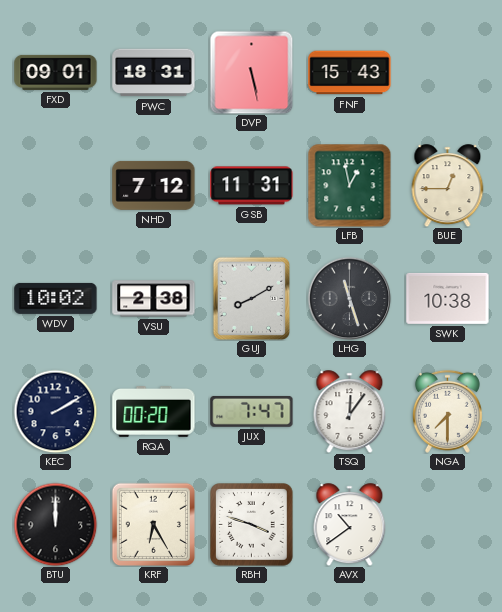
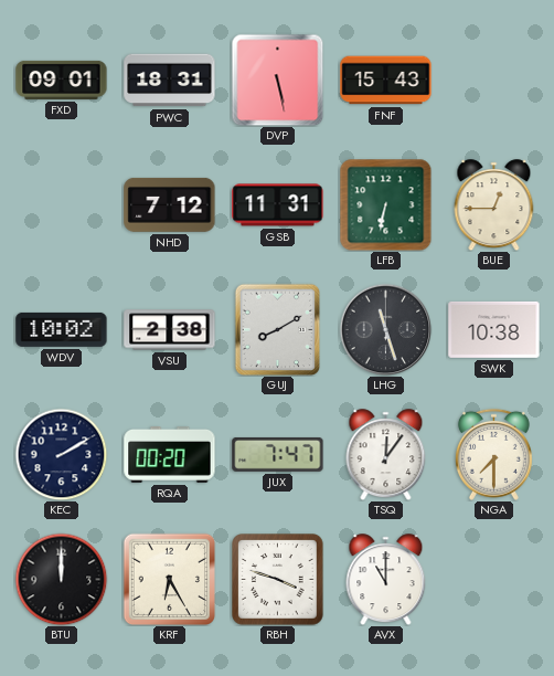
LFB: 12:58 -> 6:32 (385, 204)
AVX: 10:39 -> 11:00 (386, 580)
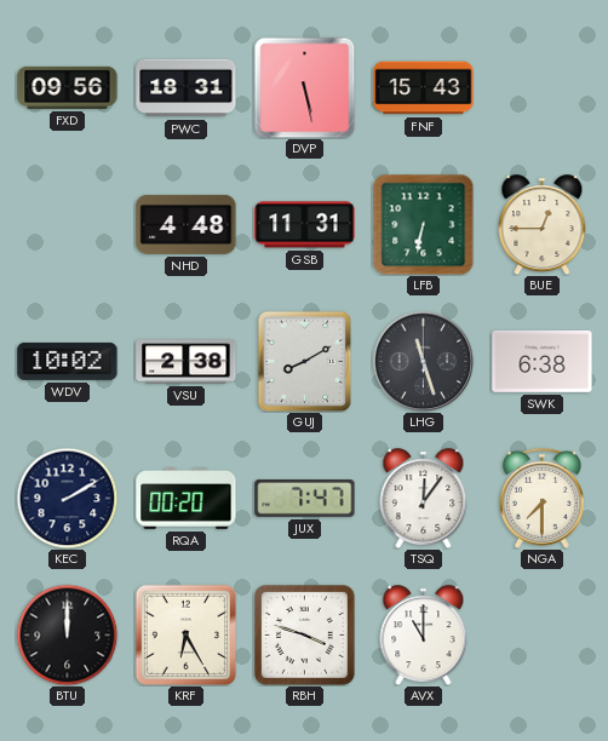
FXD: 09:01 -> 09:56 (68, 87)
NHD: 7:12 -> 4:48 (187, 224)
SWK: 10:38 -> 6:38 (543, 361)
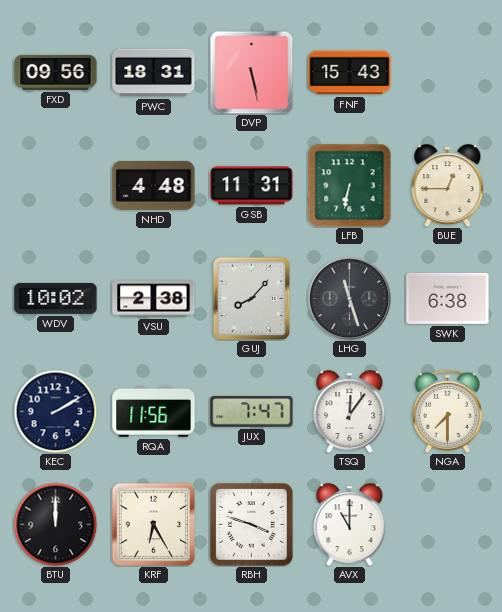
GUJ: 8:10 -> 8:07 (252, 298)
RQA: 00:20 -> 11:56 (154, 412)
